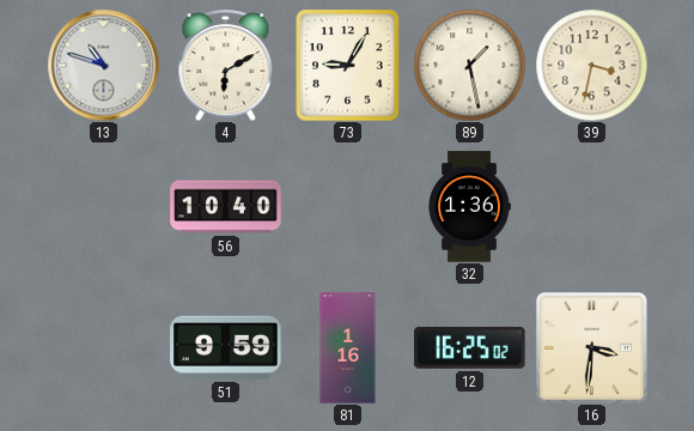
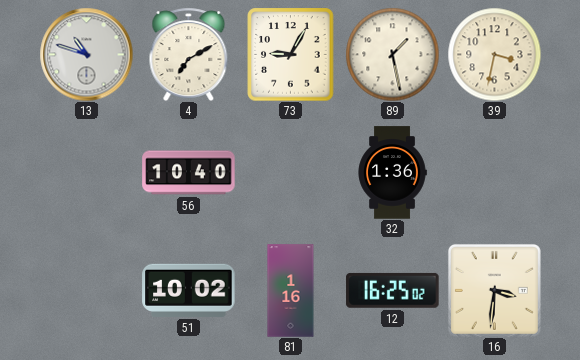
4: 6:10 -> 7:10 (189, 54)
51: 9:59 -> 10:02 (189, 290)
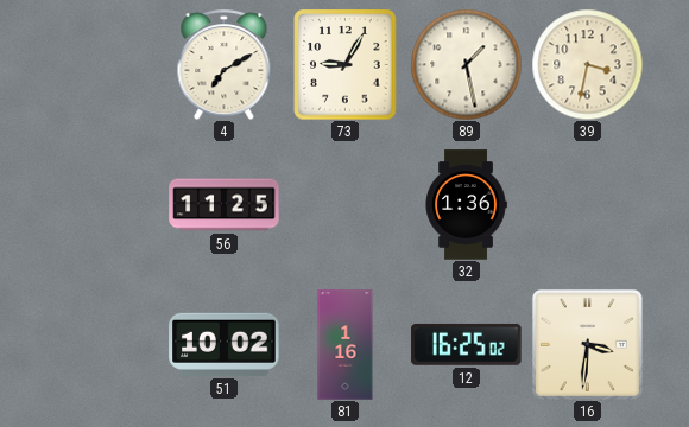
13: 10:48 -> none (86, 54)
56: 10:40 -> 11:25 (225, 205)
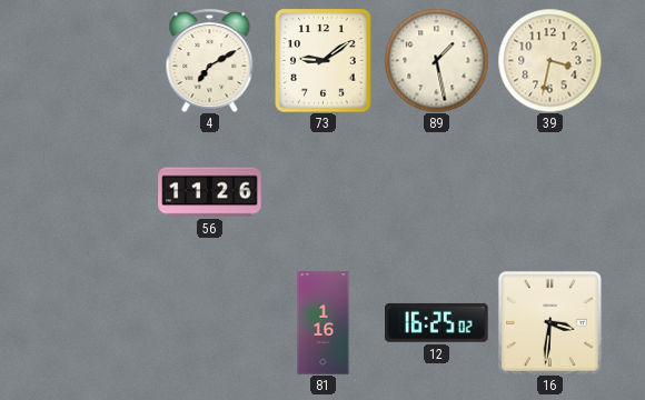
73: 9:05 -> 9:09 (324, 61)
56: 11:25 -> 11:26 (210, 192)
32: 1:36 -> none (466, 205)
51: 10:02 -> none (225, 344)
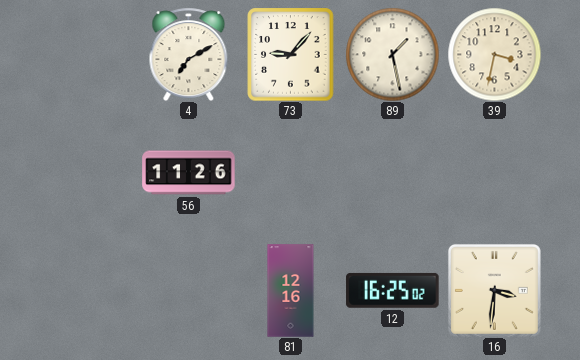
73: 9:09 -> 9:07 (291, 55)
81: 1:16 -> 12:16 (291, 291)
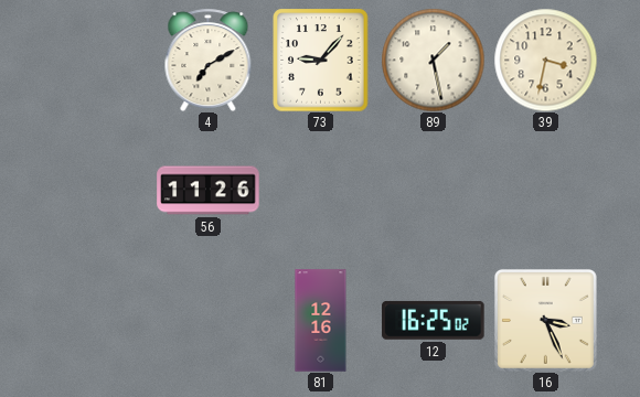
16: 3:31 -> 3:26 (545, 320)
